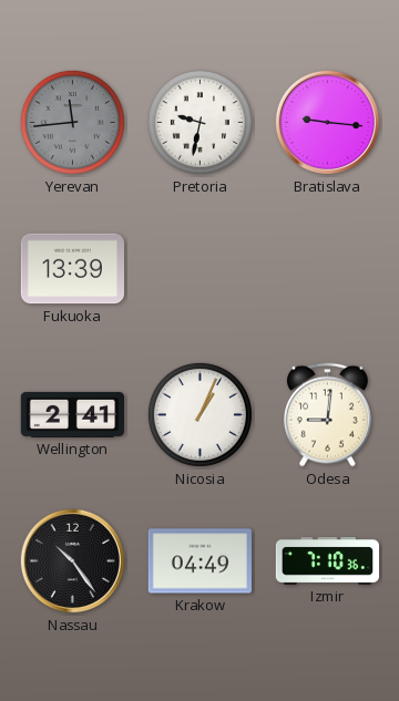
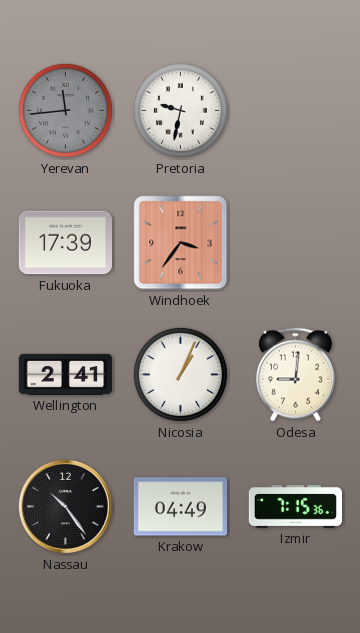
Bratislava: 9:16 -> none (327, 122)
Fukuoka: 13:39 -> 17:39 (65, 243)
Windhoek: none -> 3:36 (181, 243)
Izmir: 7:10 -> 7:15 (295, 506)
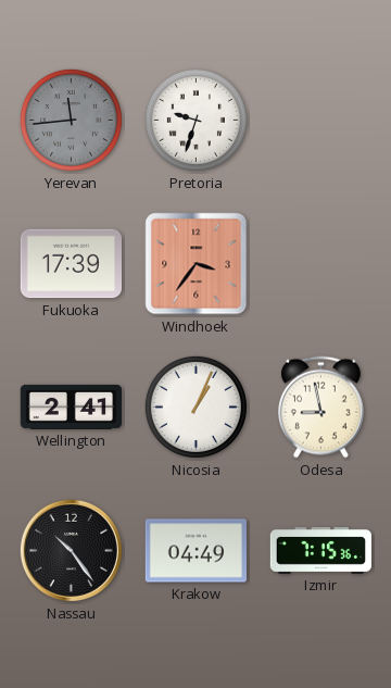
Pretoria: 9:32 -> 9:33 (195, 120)
Odesa: 9:01 -> 8:58 (321, 408)
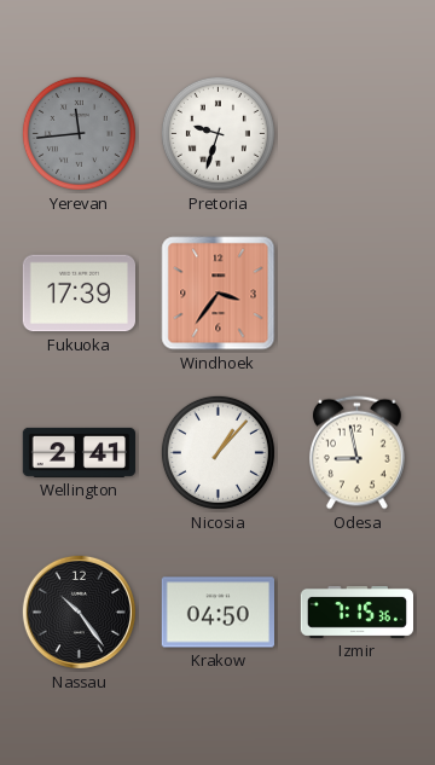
Nicosia: 1:04 -> 1:07 (217, 452)
Krakow: 04:49 -> 04:50 (217, 613)
